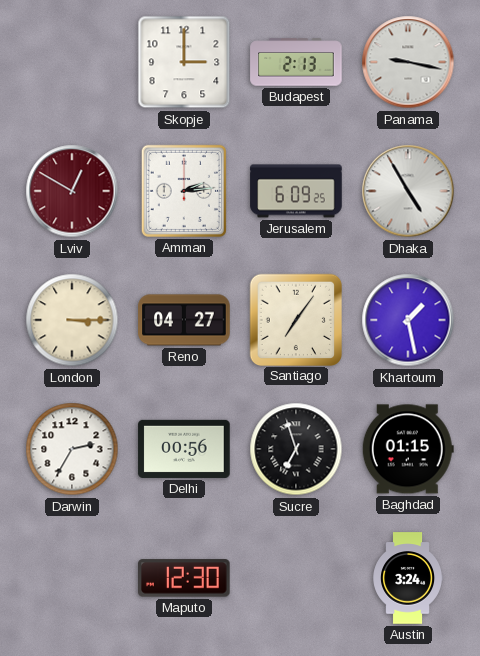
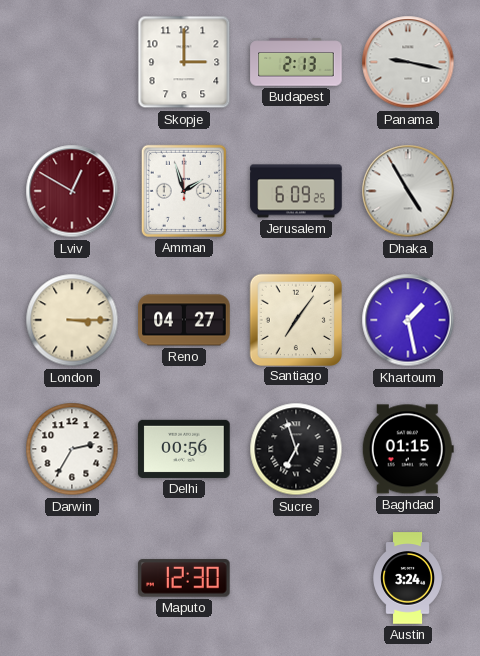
Amman: 2:14 -> 1:57 (184, 191)
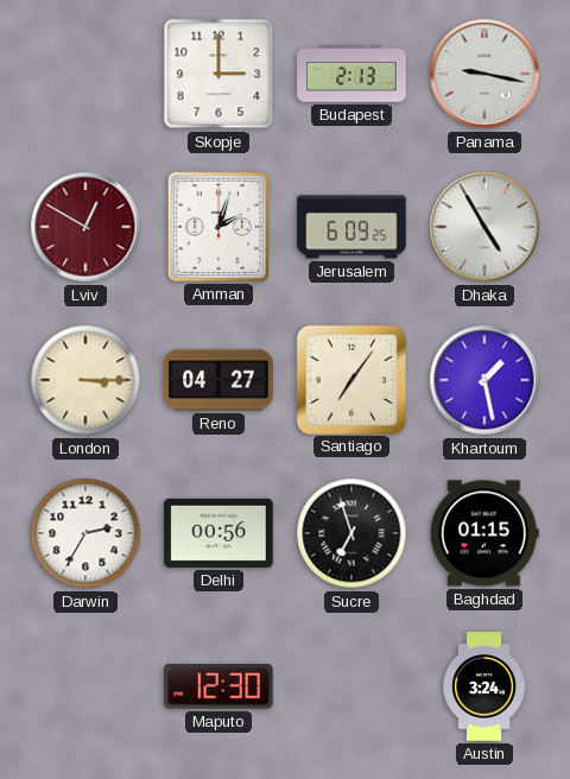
Amman: 1:57 -> 2:03 (218, 227)
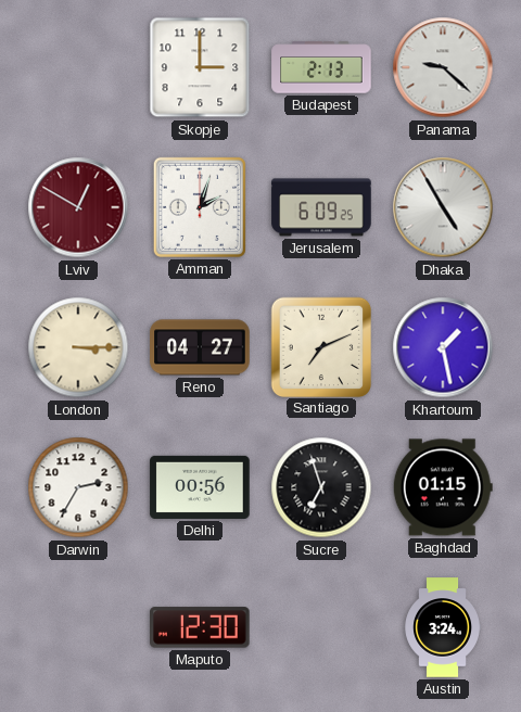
Panama: 9:17 -> 9:22 (443, 67)
Santiago: 7:06 -> 7:11 (320, 346)
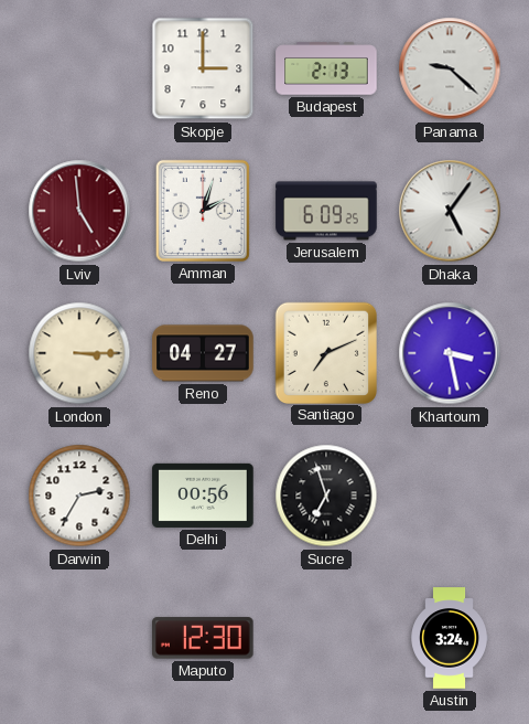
Lviv: 12:50 -> 4:59 (79, 211)
Dhaka: 4:55 -> 5:06 (450, 211)
Khartoum: 1:28 -> 3:28 (450, 353)
Baghdad: 01:15 -> none (443, 487)
